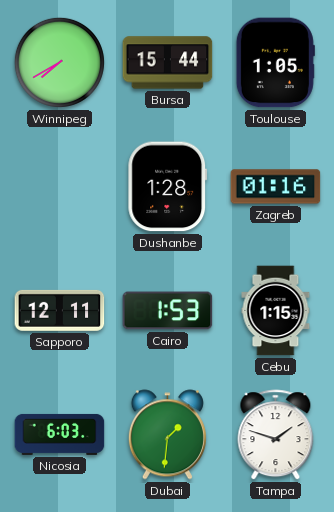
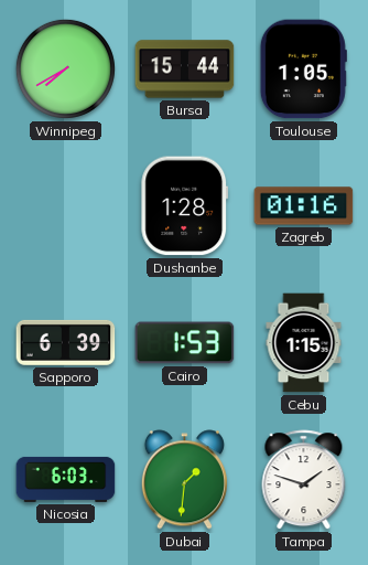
Sapporo: 12:11 -> 6:39 (66, 342)
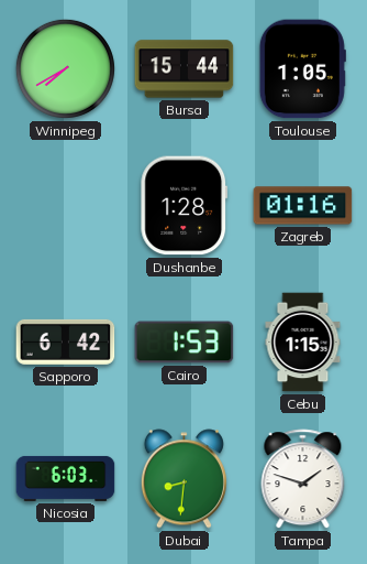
Sapporo: 6:39 -> 6:42 (66, 341)
Dubai: 1:31 -> 8:31 (183, 479)
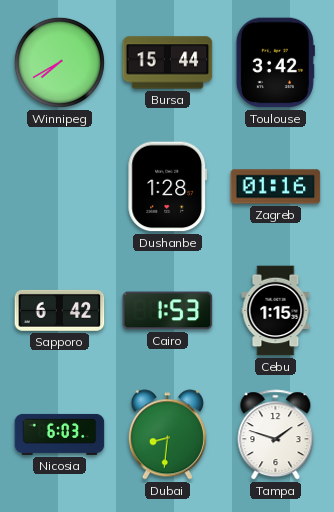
Toulouse: 1:05 -> 3:42 (275, 63)
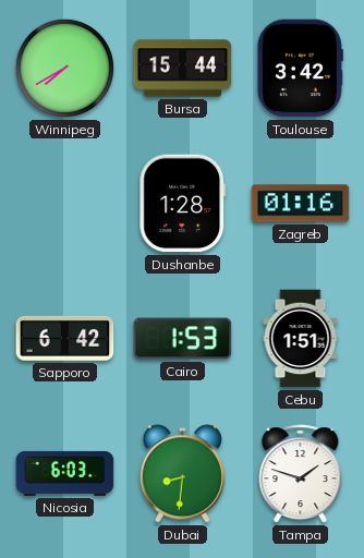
Cebu: 1:15 -> 1:51 (301, 339)
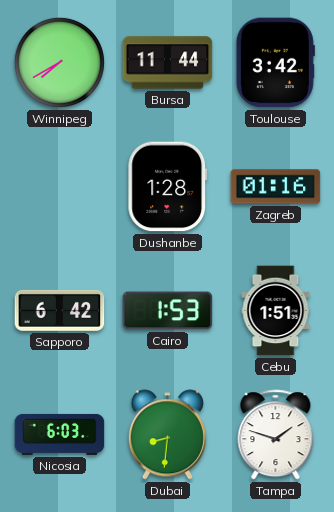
Bursa: 15:44 -> 11:44 (168, 63)
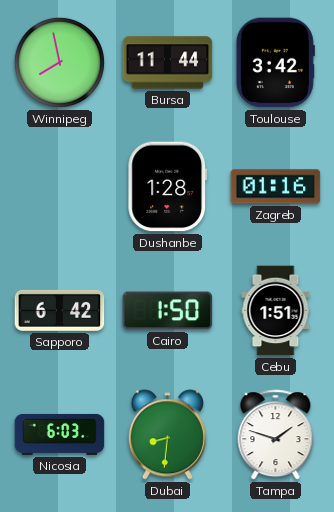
Winnipeg: 7:40 -> 7:58 (59, 62)
Cairo: 1:53 -> 1:50 (168, 311)
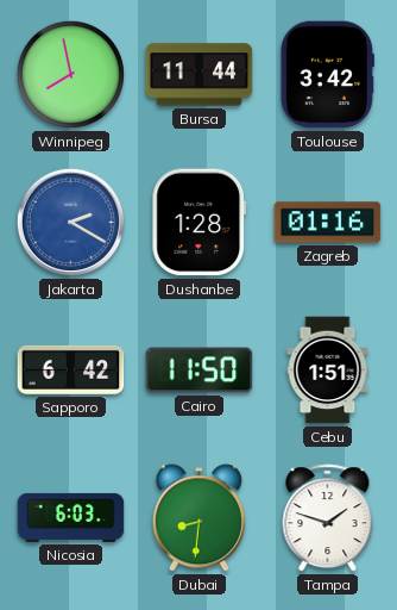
Jakarta: none -> 2:20 (70, 222)
Cairo: 1:50 -> 11:50 (200, 371)
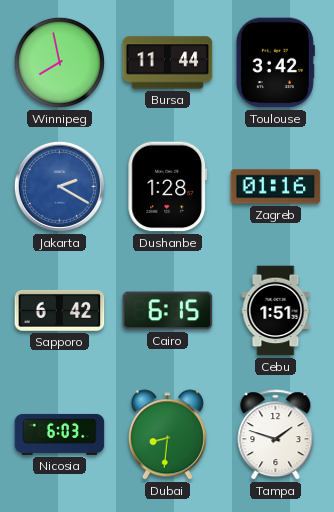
Cairo: 11:50 -> 6:15 (168, 311)
